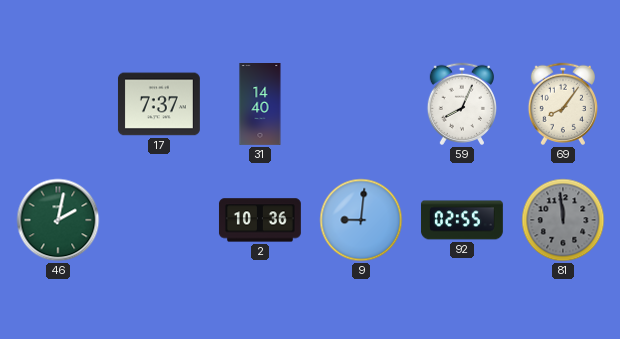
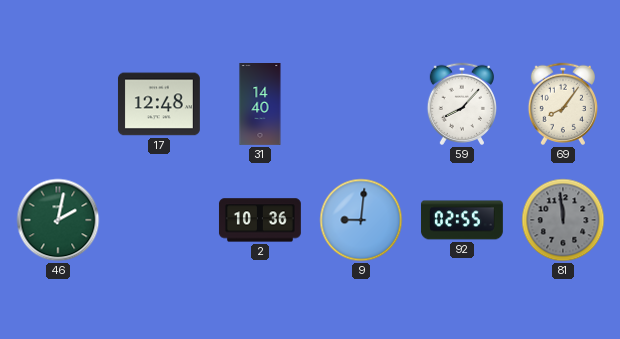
17: 7:37 -> 12:48 (159, 104)
59: 8:04 -> 8:07 (461, 104)
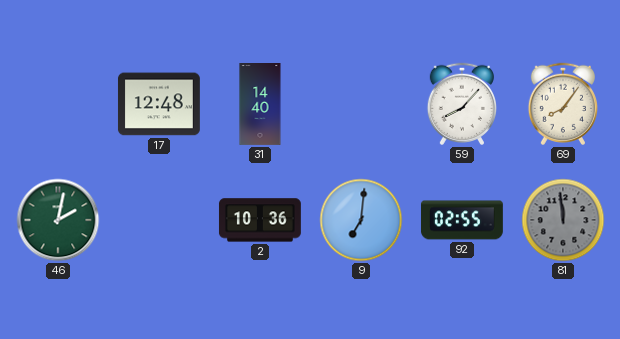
9: 9:01 -> 7:01 (361, 220)
